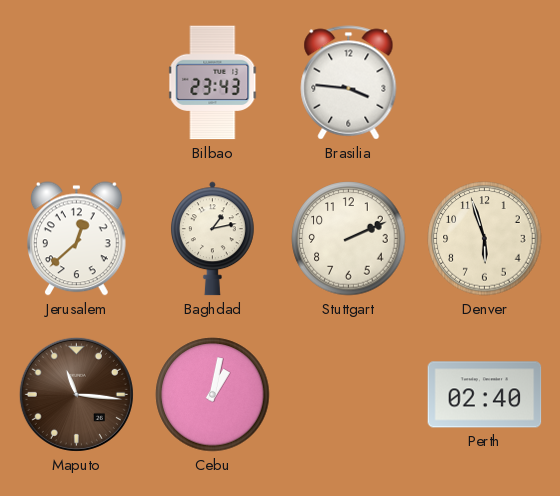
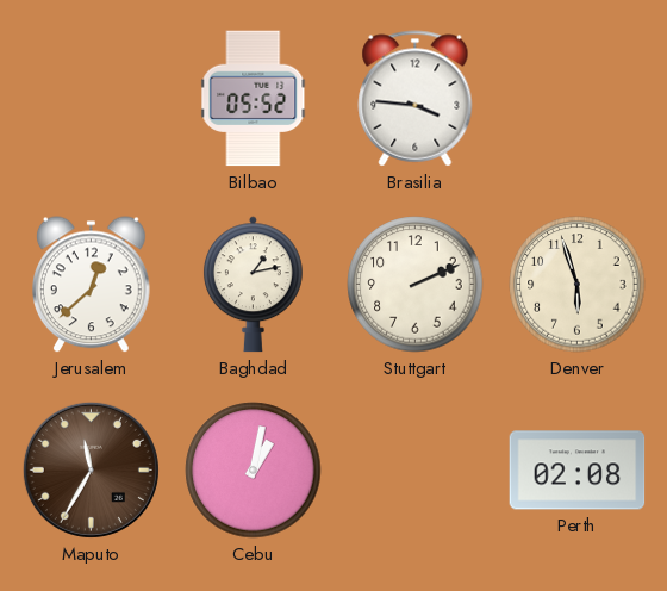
Bilbao: 23:43 -> 05:52 (254, 99)
Maputo: 11:16 -> 11:35 (91, 469)
Perth: 02:40 -> 02:08 (578, 471)
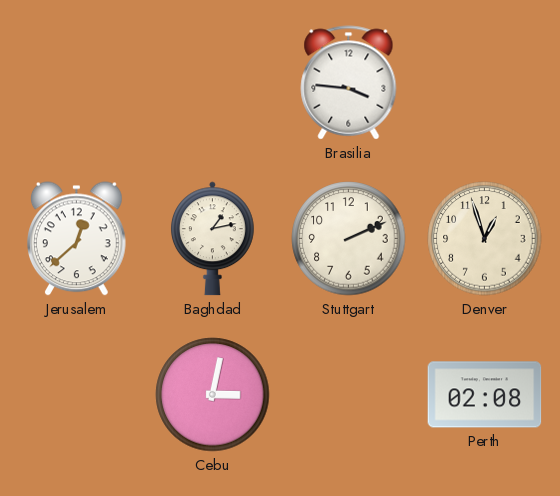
Bilbao: 05:52 -> none (254, 99)
Denver: 5:57 -> 12:57 (485, 239)
Maputo: 11:35 -> none (91, 469)
Cebu: 1:02 -> 3:02 (213, 395)
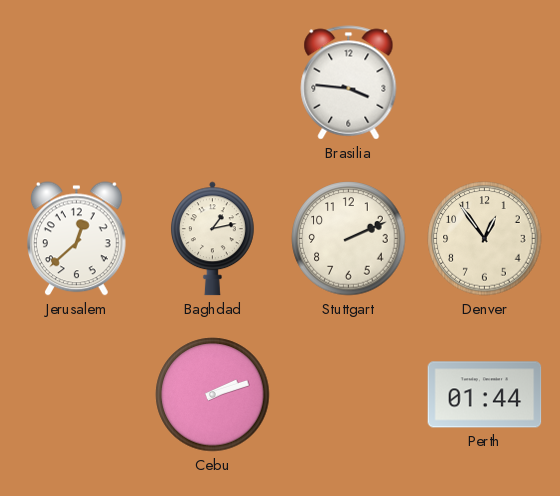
Denver: 12:57 -> 12:54 (485, 239)
Cebu: 3:02 -> 2:12 (213, 395)
Perth: 02:08 -> 01:44 (485, 395)
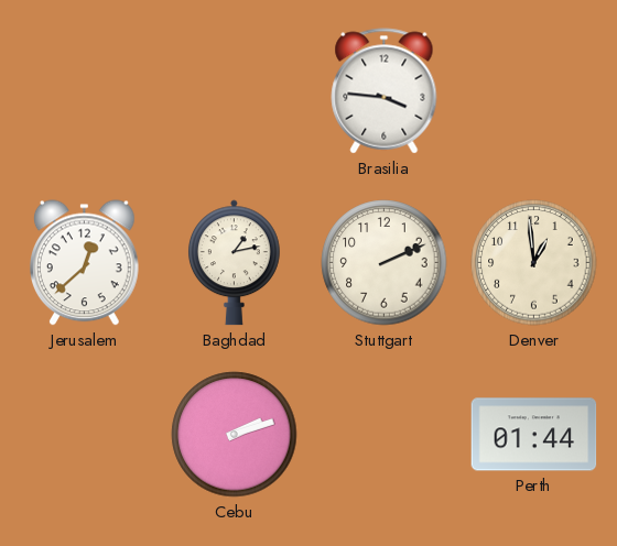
Denver: 12:54 -> 12:59 (534, 263)
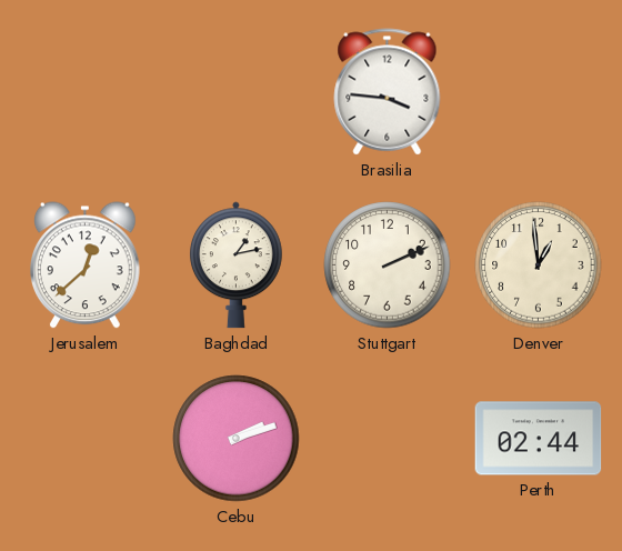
Perth: 01:44 -> 02:44 (539, 439)
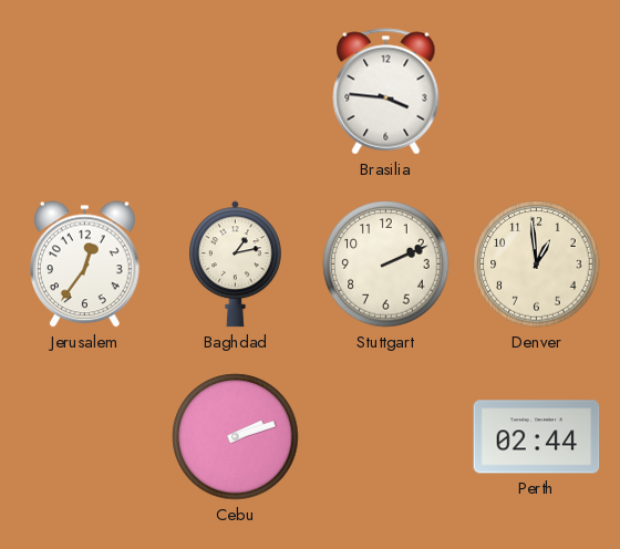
Jerusalem: 12:38 -> 12:36 (85, 265)
